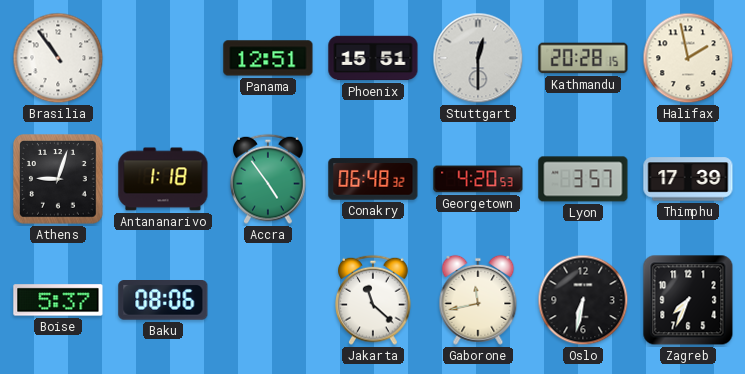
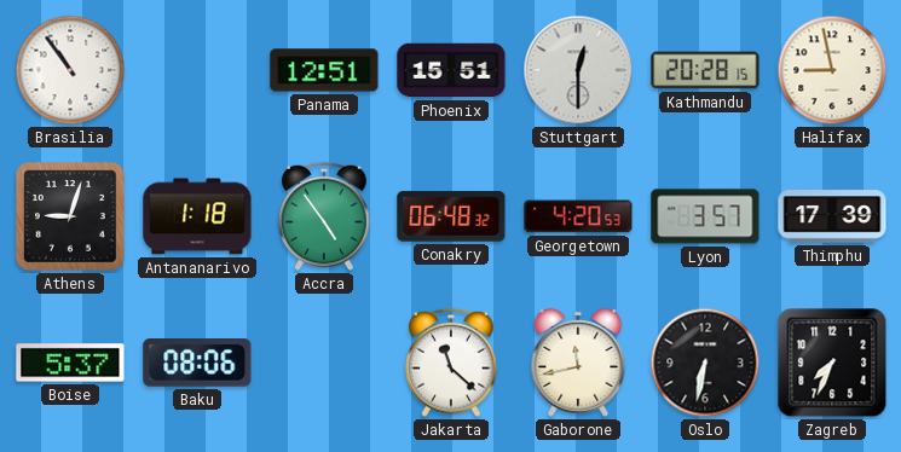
Halifax: 1:58 -> 8:58 (832, 70)
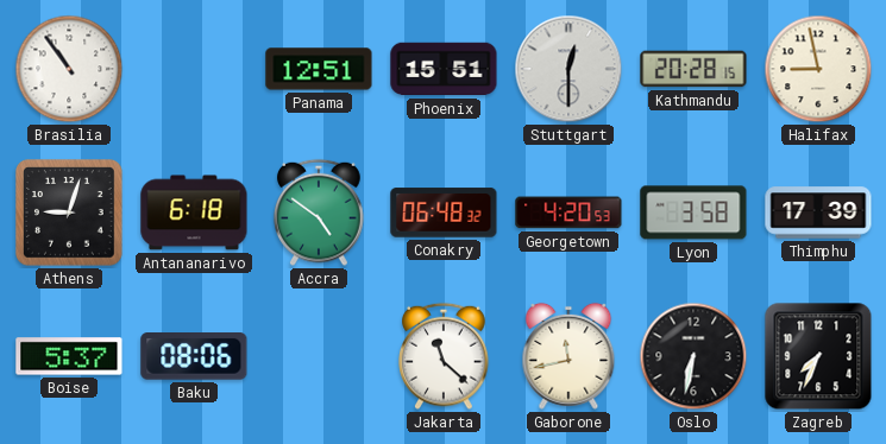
Antananarivo: 1:18 -> 6:18 (194, 213)
Accra: 4:54 -> 4:51 (319, 213)
Lyon: 3:57 -> 3:58 (693, 213)
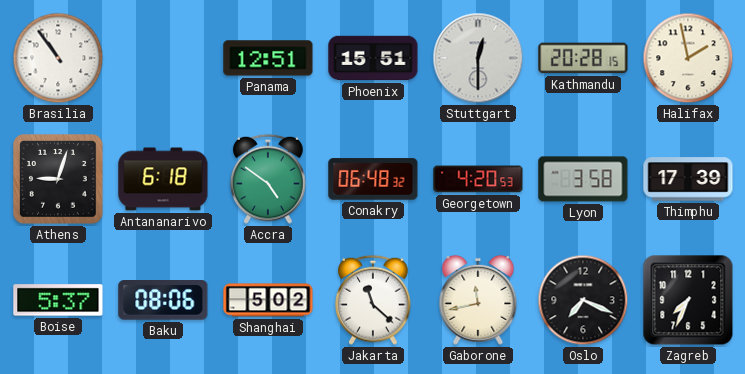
Halifax: 8:58 -> 1:58 (688, 58)
Shanghai: none -> 5:02 (268, 300)
Oslo: 6:32 -> 7:19 (583, 300)
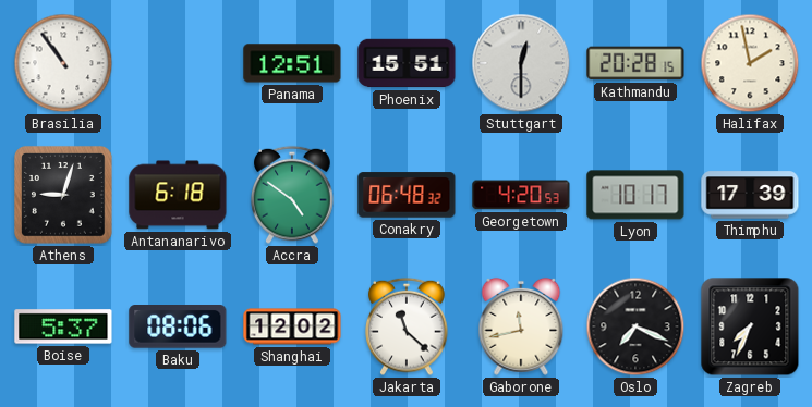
Lyon: 3:58 -> 10:17 (635, 195)
Shanghai: 5:02 -> 12:02 (292, 326)
